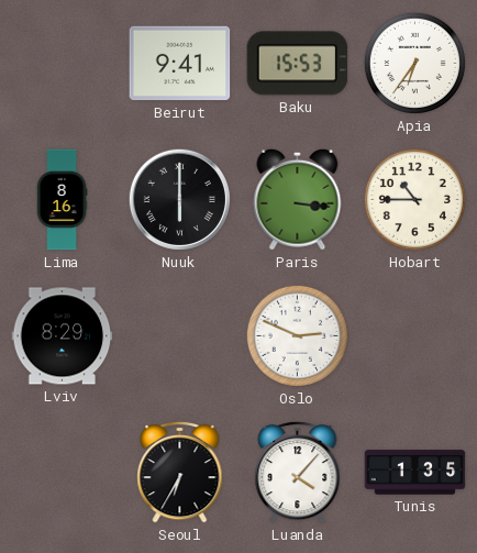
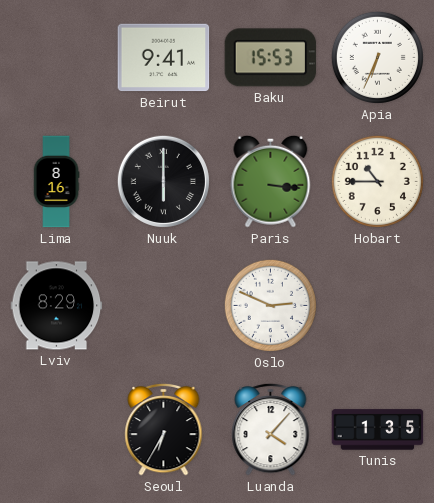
Apia: 6:36 -> 6:34 (377, 57)
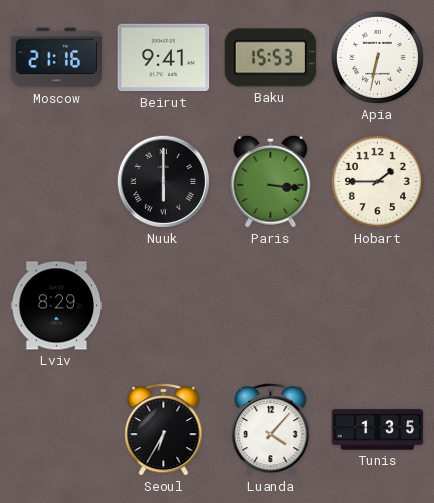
Moscow: none -> 21:16 (57, 58)
Apia: 6:34 -> 6:32 (377, 57)
Lima: 8:16 -> none (56, 182)
Hobart: 10:45 -> 1:45 (377, 181)
Oslo: 2:49 -> none (270, 305)
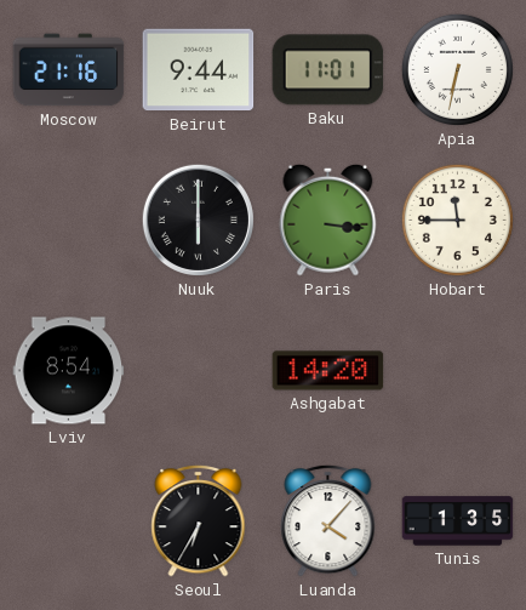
Beirut: 9:41 -> 9:44 (199, 70)
Baku: 15:53 -> 11:01 (328, 70)
Hobart: 1:45 -> 11:45 (457, 220)
Lviv: 8:29 -> 8:54 (69, 371)
Ashgabat: none -> 14:20 (328, 371)
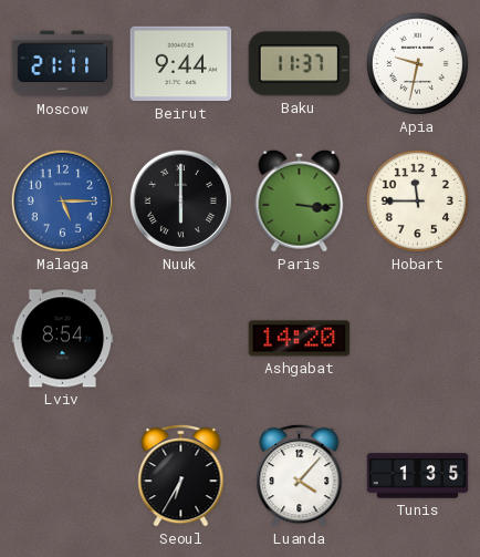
Moscow: 21:16 -> 21:11 (63, 64)
Baku: 11:01 -> 11:37 (300, 64)
Apia: 6:32 -> 9:32 (417, 63)
Malaga: none -> 5:15 (62, 200)
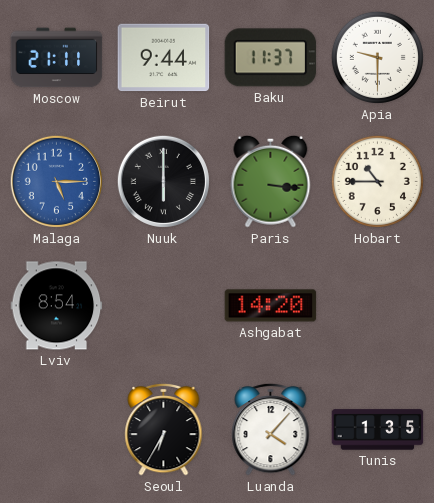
Apia: 9:32 -> 9:30 (377, 57)
Hobart: 11:45 -> 10:45 (377, 181)
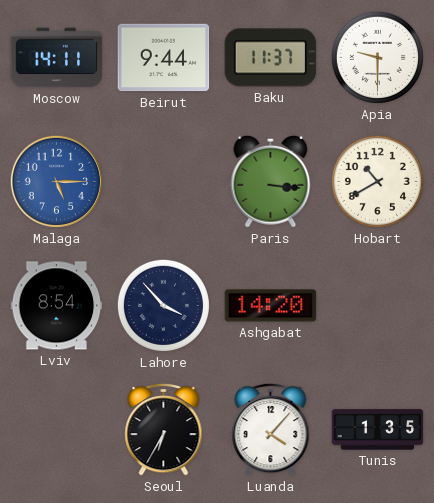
Moscow: 21:11 -> 14:11 (57, 58)
Nuuk: 6:00 -> none (163, 181)
Hobart: 10:45 -> 10:40 (377, 181)
Lahore: none -> 3:53 (163, 305)
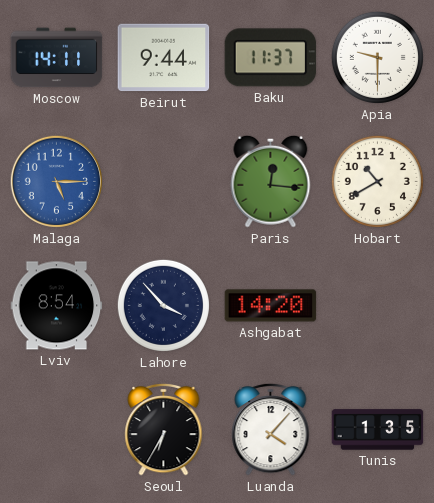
Paris: 3:16 -> 12:16 (271, 181)
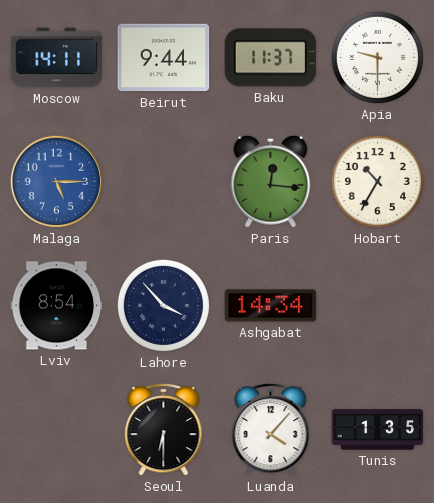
Hobart: 10:40 -> 10:35 (377, 181)
Ashgabat: 14:20 -> 14:34 (271, 306)
Seoul: 6:35 -> 6:30 (164, 429)
